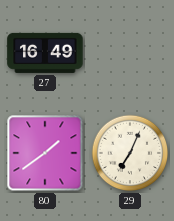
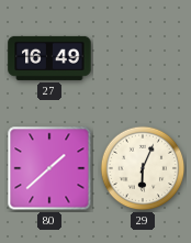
80: 1:39 -> 1:38 (49, 168)
29: 7:04 -> 6:04 (143, 168)
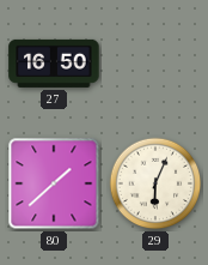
27: 16:49 -> 16:50 (54, 64)
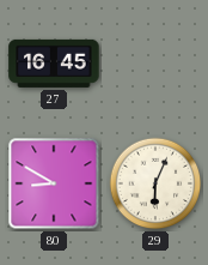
27: 16:50 -> 16:45 (54, 64)
80: 1:38 -> 8:50 (54, 183)
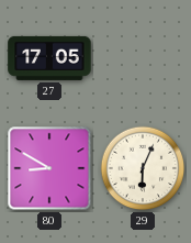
27: 16:45 -> 17:05 (49, 58)
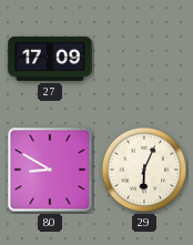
27: 17:05 -> 17:09 (50, 59)
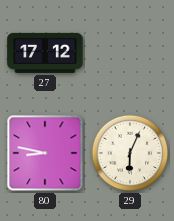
27: 17:09 -> 17:12 (45, 53)
80: 8:50 -> 8:47 (45, 153)
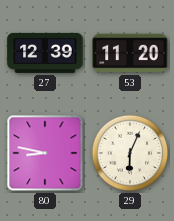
27: 17:12 -> 12:39 (45, 53)
53: none -> 11:20 (130, 53)
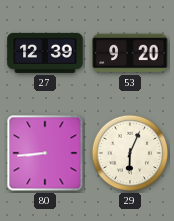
53: 11:20 -> 9:20 (130, 53)
80: 8:47 -> 8:44 (45, 153)
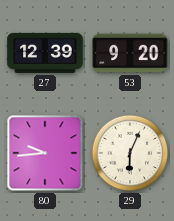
80: 8:44 -> 9:44 (45, 153)
